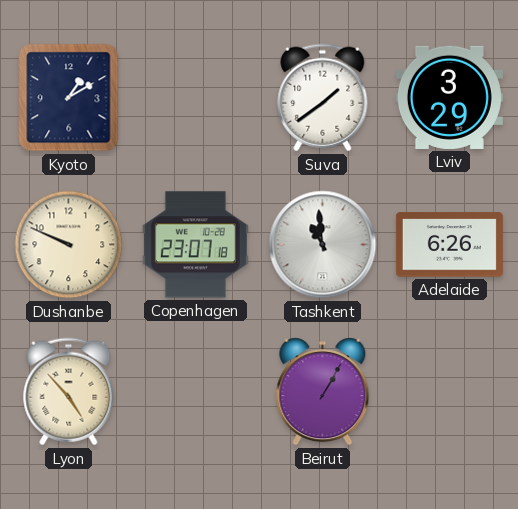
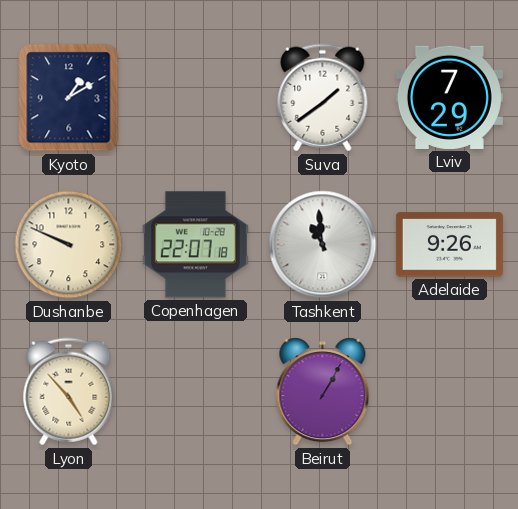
Lviv: 3:29 -> 7:29 (449, 97)
Copenhagen: 23:07 -> 22:07 (195, 245)
Adelaide: 6:26 -> 9:26 (449, 245)
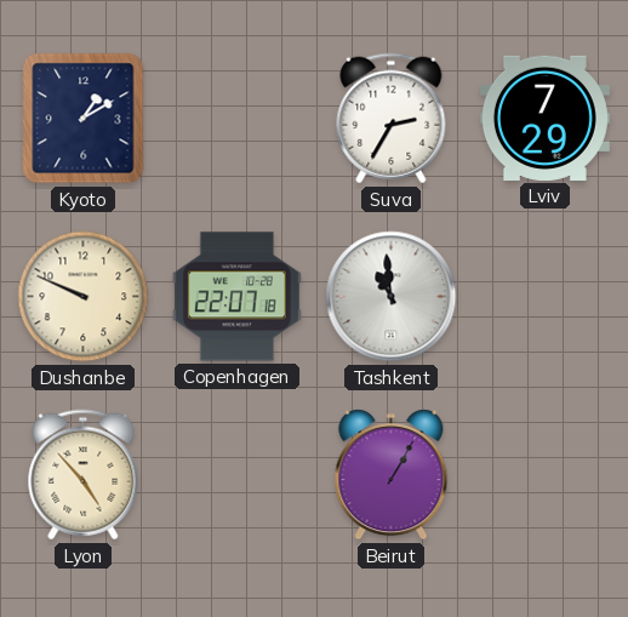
Suva: 1:39 -> 2:35 (392, 119)
Adelaide: 9:26 -> none (449, 245)
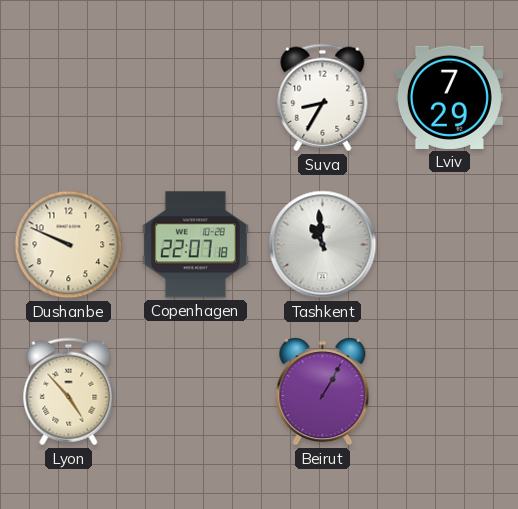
Kyoto: 1:10 -> none (84, 119)
Suva: 2:35 -> 8:35 (323, 98)
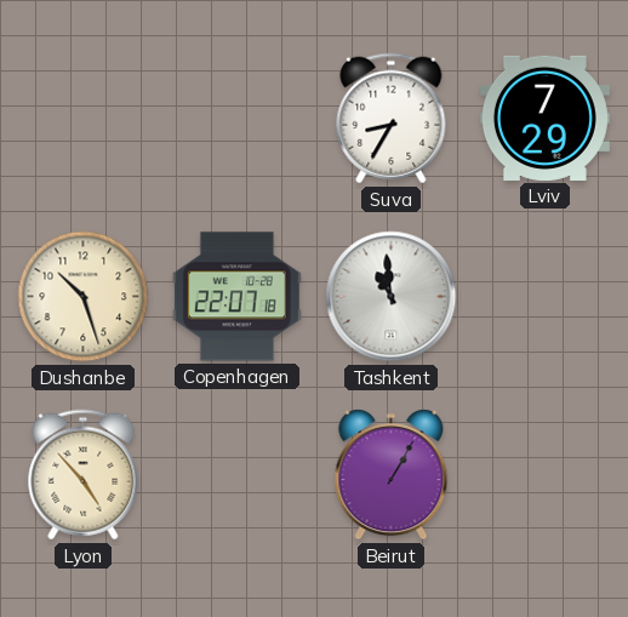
Dushanbe: 9:49 -> 10:27 (84, 297)
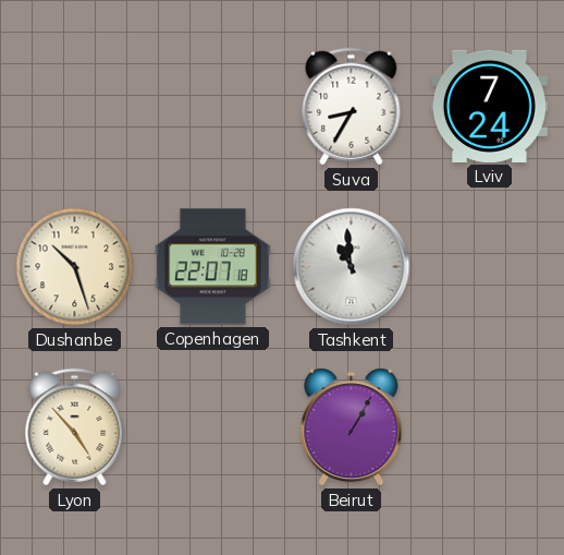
Lviv: 7:29 -> 7:24 (489, 106)
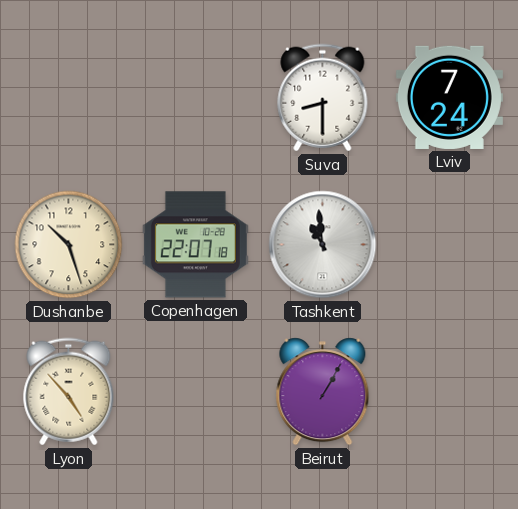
Suva: 8:35 -> 8:30 (323, 98)
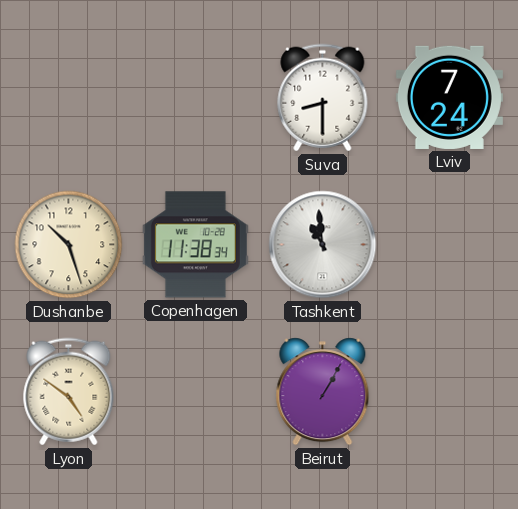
Copenhagen: 22:07 -> 11:38 (195, 245)
Lyon: 4:53 -> 4:51 (69, 392)
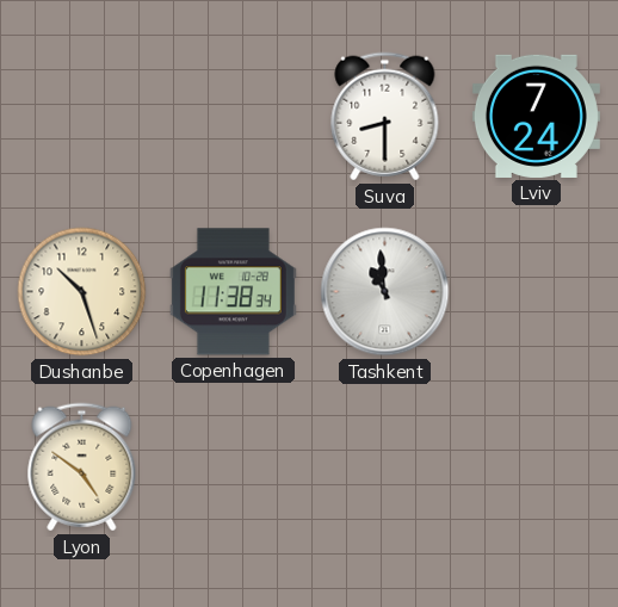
Beirut: 1:05 -> none (323, 392)
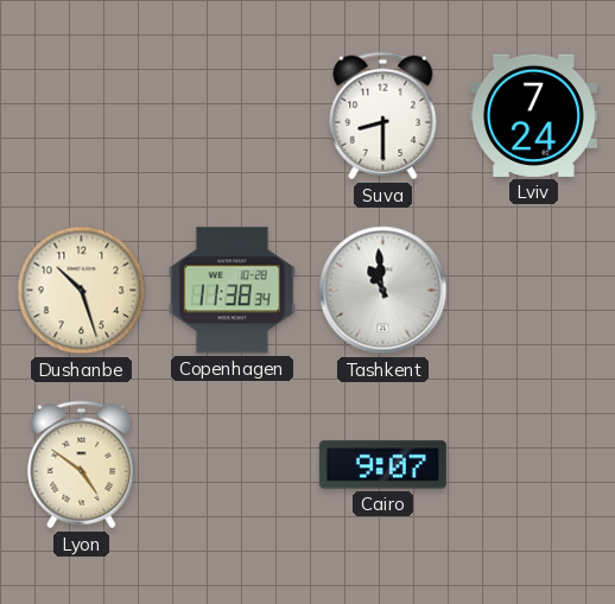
Cairo: none -> 9:07 (382, 465)
